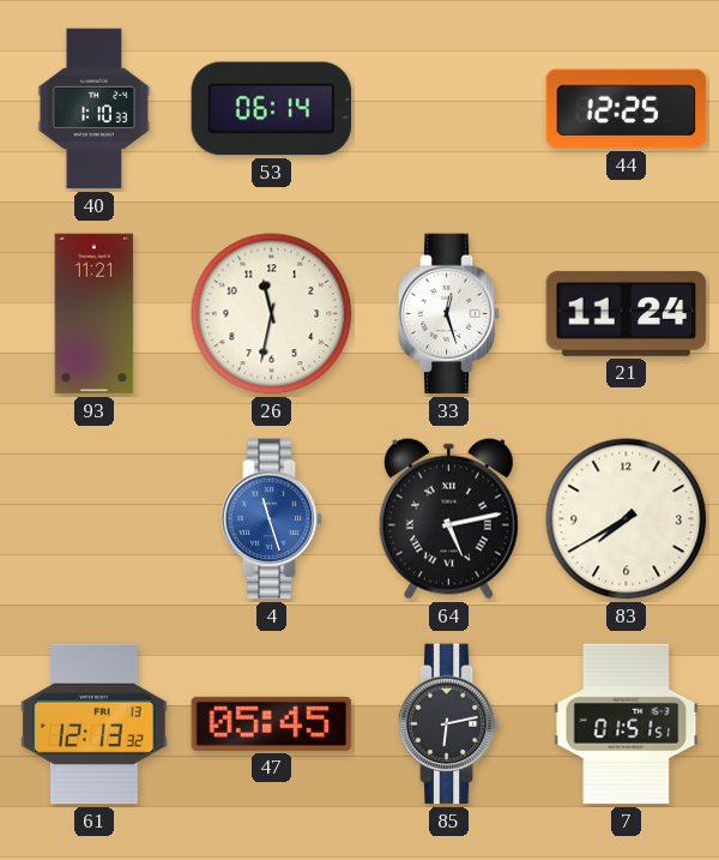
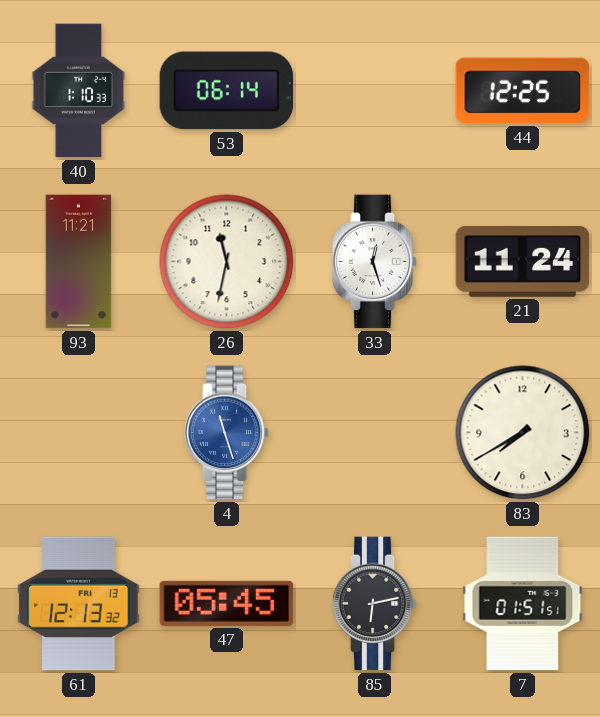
64: 5:13 -> none (448, 518)
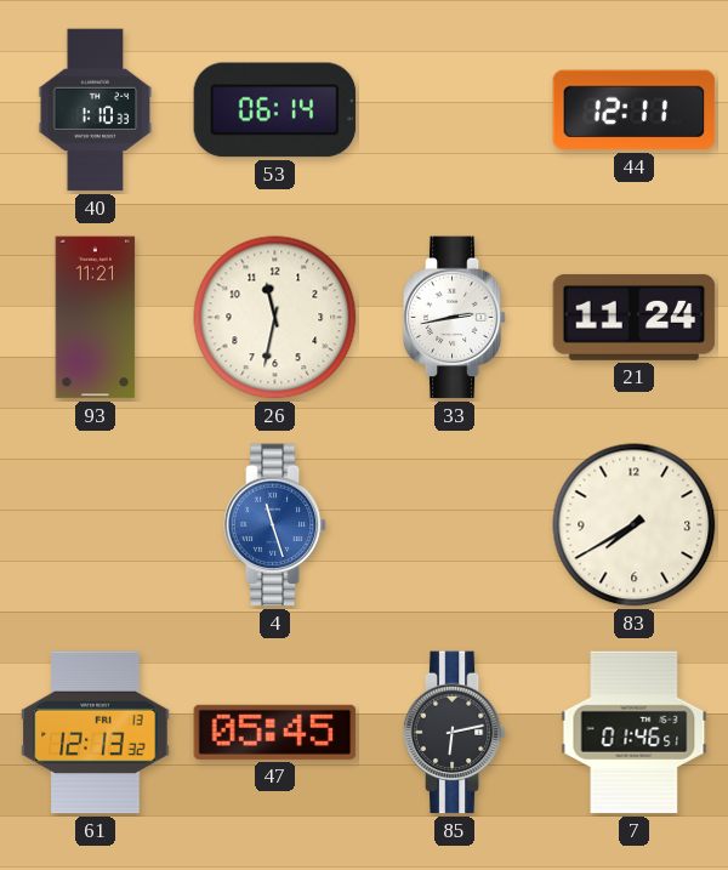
44: 12:25 -> 12:11 (635, 110)
33: 12:27 -> 2:43 (455, 318)
7: 01:51 -> 01:46 (635, 733)
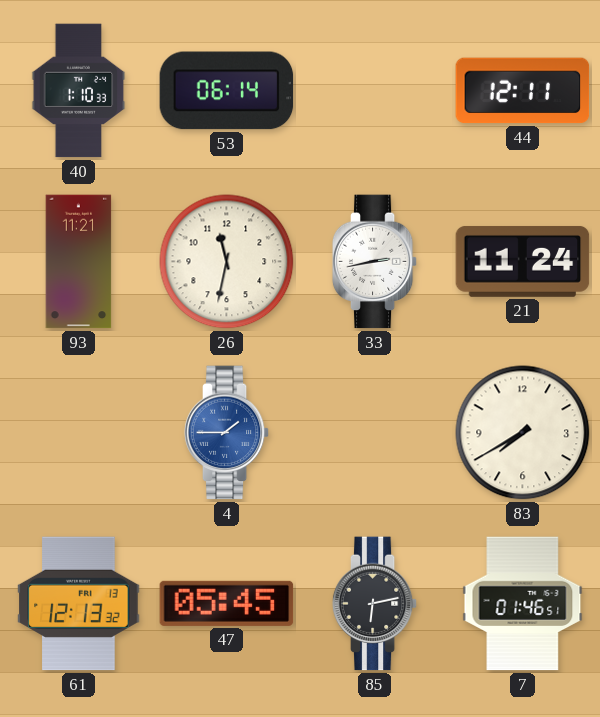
4: 11:27 -> 1:45 (227, 433)
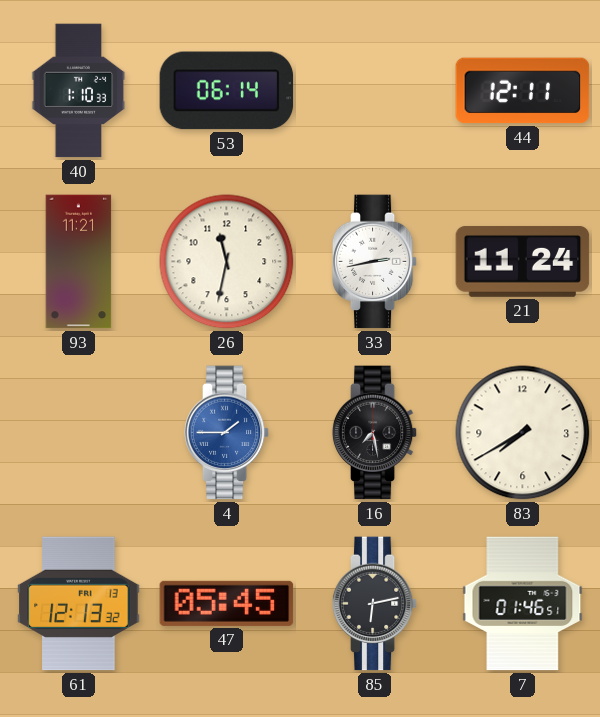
16: none -> 7:28 (375, 433)
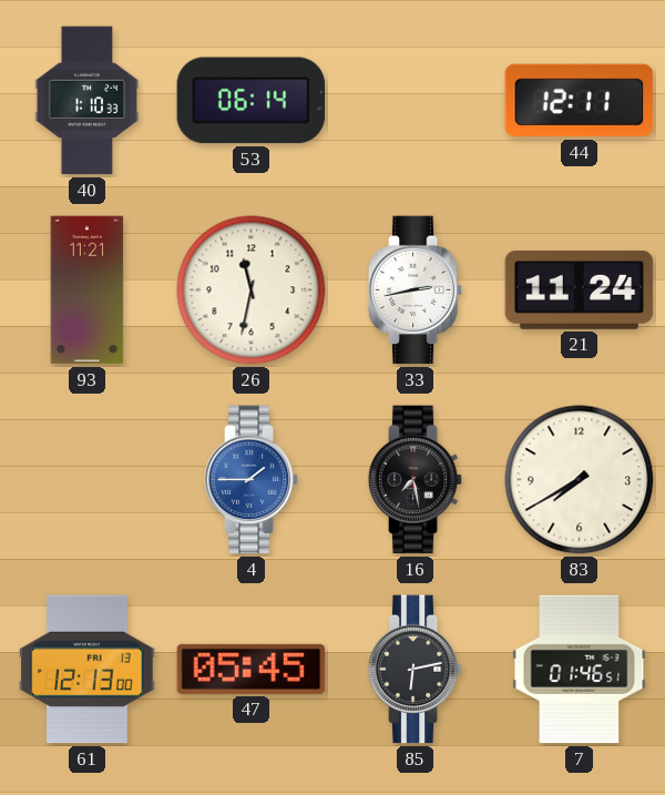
61: 12:13:32 -> 12:13:00 (88, 670)
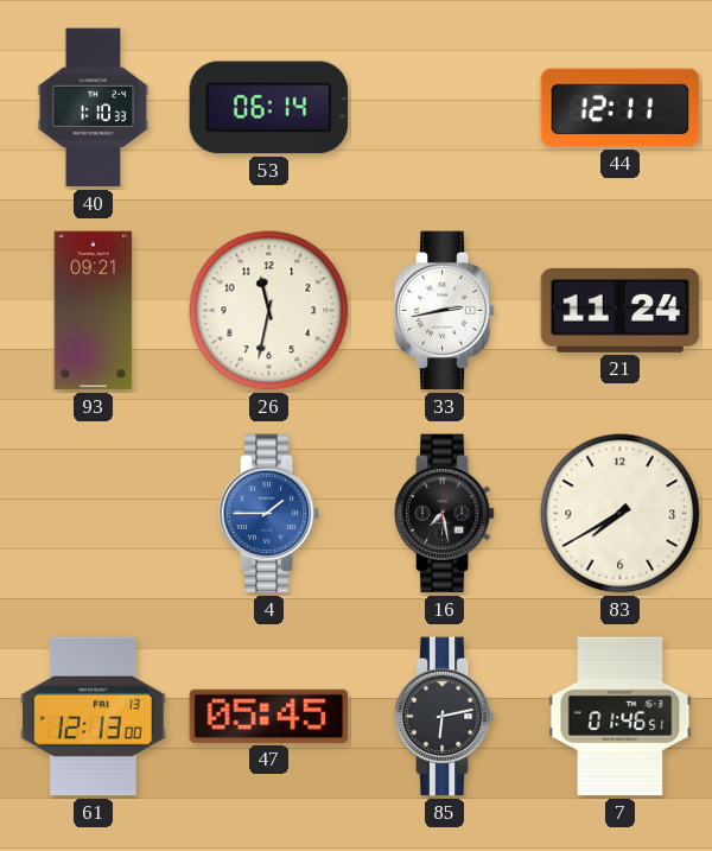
93: 11:21 -> 09:21 (94, 311)
